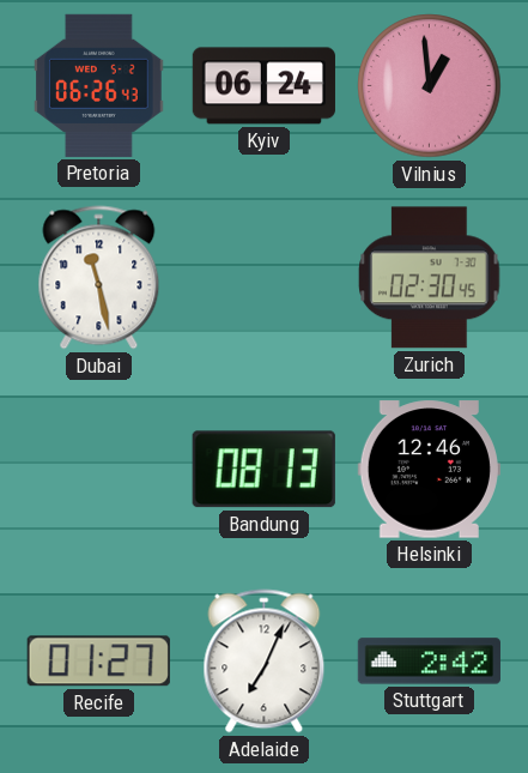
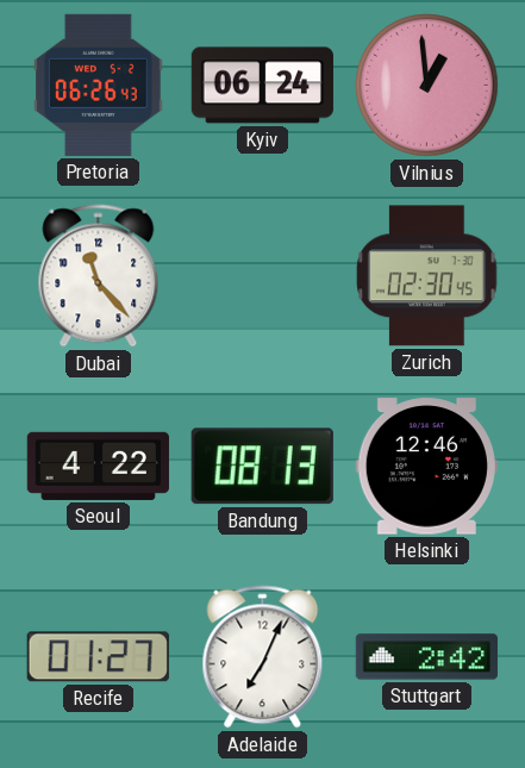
Dubai: 11:28 -> 11:23 (99, 276)
Seoul: none -> 4:22 (98, 466)
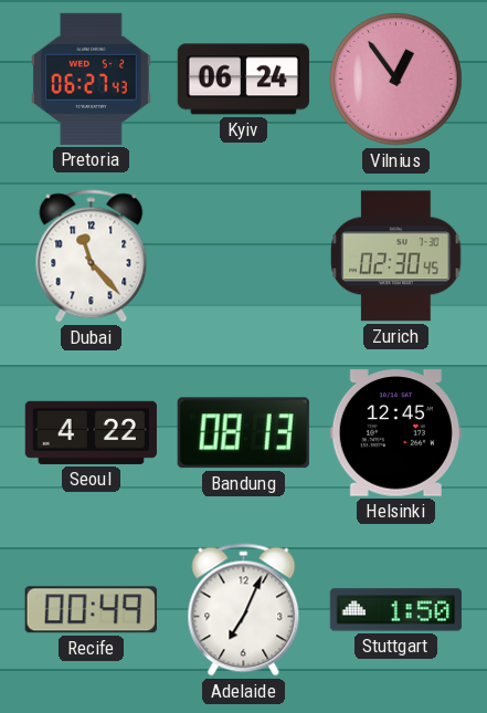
Pretoria: 06:26 -> 06:27 (92, 78)
Vilnius: 12:59 -> 12:54 (396, 80)
Helsinki: 12:46 -> 12:45 (395, 433)
Recife: 01:27 -> 00:49 (91, 610)
Stuttgart: 2:42 -> 1:50 (395, 610)
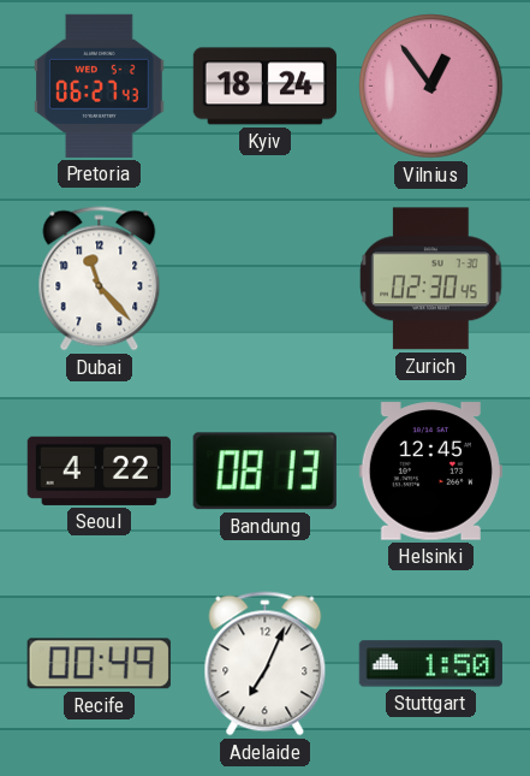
Kyiv: 06:24 -> 18:24 (264, 87)
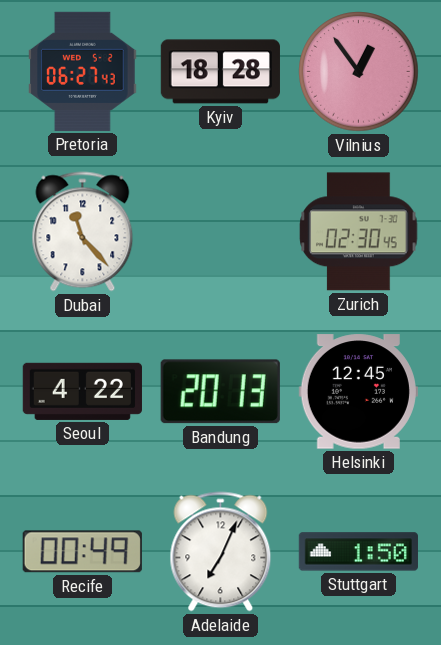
Kyiv: 18:24 -> 18:28 (220, 72)
Bandung: 08:13 -> 20:13 (220, 392)
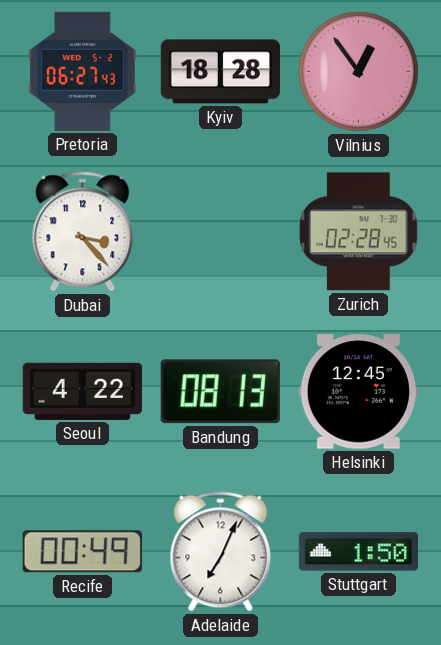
Dubai: 11:23 -> 3:23 (83, 232)
Zurich: 02:30 -> 02:28 (359, 232)
Bandung: 20:13 -> 08:13 (220, 392)
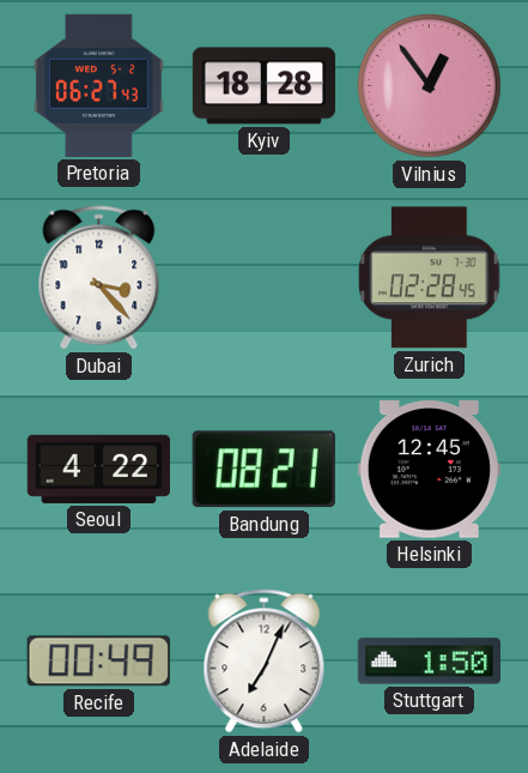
Bandung: 08:13 -> 08:21 (263, 470)
